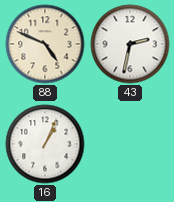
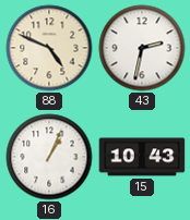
15: none -> 10:43 (142, 157)
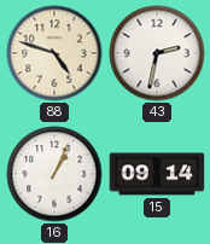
88: 4:49 -> 4:48 (54, 53)
15: 10:43 -> 09:14 (157, 174)
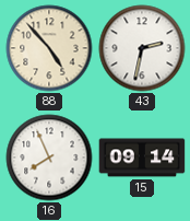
88: 4:48 -> 4:53 (49, 48)
16: 1:04 -> 7:56 (49, 158)
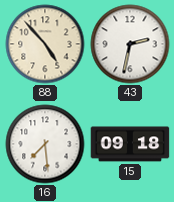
16: 7:56 -> 7:29 (45, 144)
15: 09:14 -> 09:18 (130, 144)
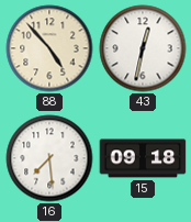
43: 2:32 -> 12:32 (143, 48)
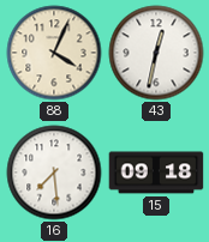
88: 4:53 -> 4:04 (54, 53)
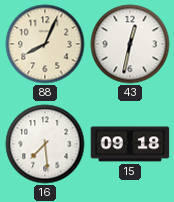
88: 4:04 -> 8:04 (45, 44)
